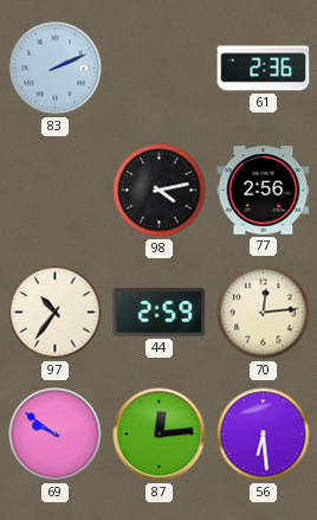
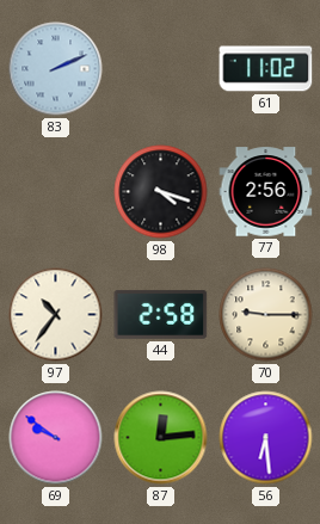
61: 2:36 -> 11:02 (266, 69)
98: 4:13 -> 4:18 (161, 192)
44: 2:59 -> 2:58 (161, 314)
70: 12:14 -> 9:15 (266, 315)
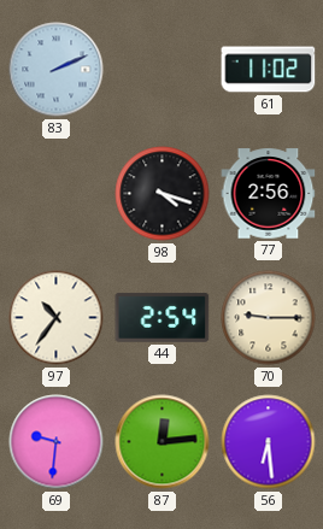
44: 2:58 -> 2:54 (163, 317)
69: 9:51 -> 9:31 (57, 442)
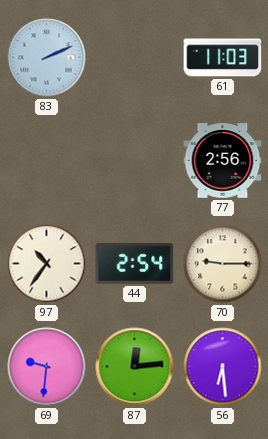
61: 11:02 -> 11:03 (223, 58)
98: 4:18 -> none (163, 194)
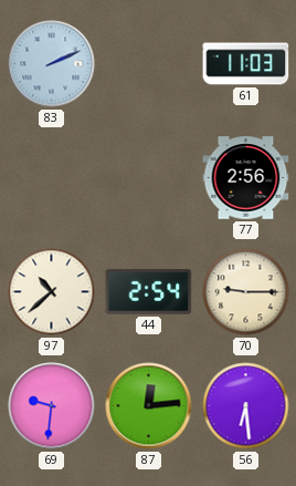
97: 10:36 -> 10:38 (52, 292)
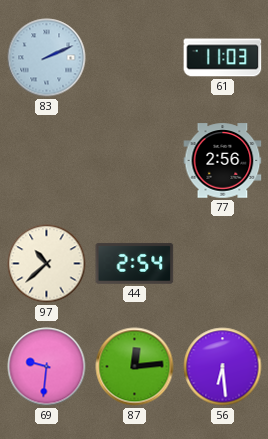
70: 9:15 -> none (246, 292)
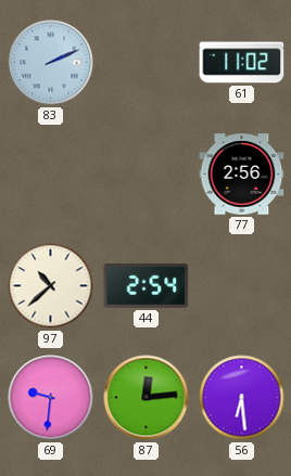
61: 11:03 -> 11:02 (242, 63)
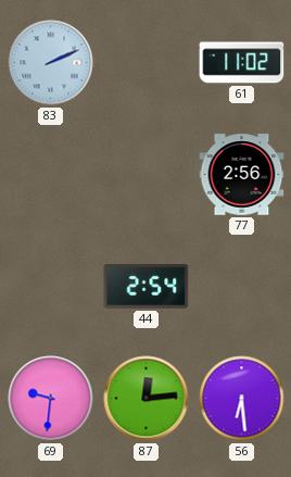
97: 10:38 -> none (51, 286)
